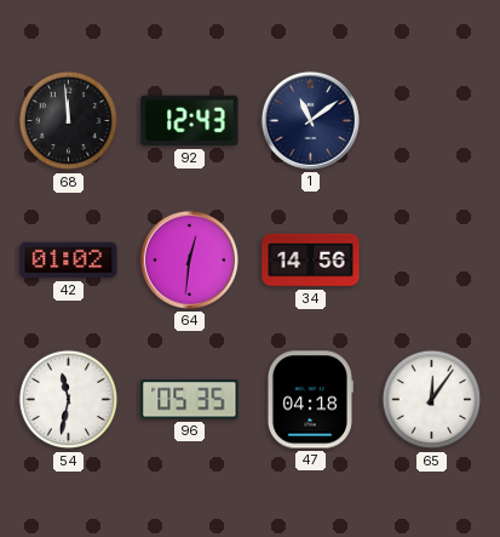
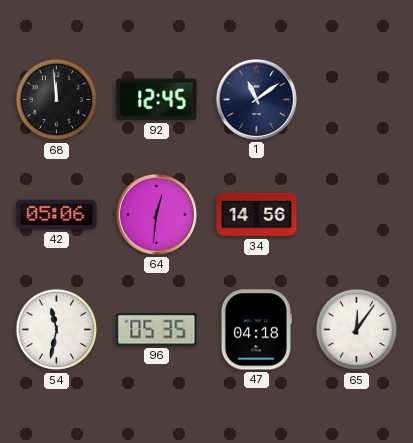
92: 12:43 -> 12:45 (157, 100)
42: 01:02 -> 05:06 (57, 215)
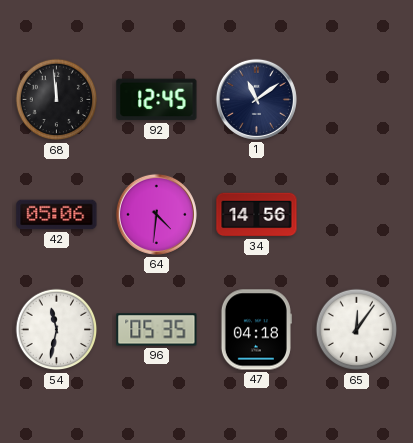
64: 12:31 -> 4:31 (156, 214)
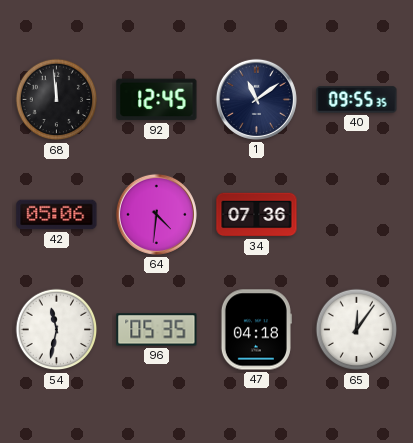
40: none -> 09:55 (357, 100)
34: 14:56 -> 07:36 (257, 215)
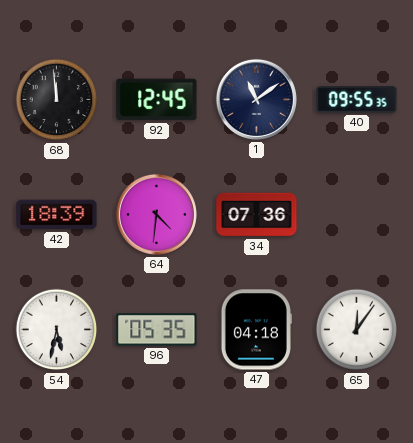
42: 05:06 -> 18:39 (57, 215)
54: 11:32 -> 5:32 (57, 330)
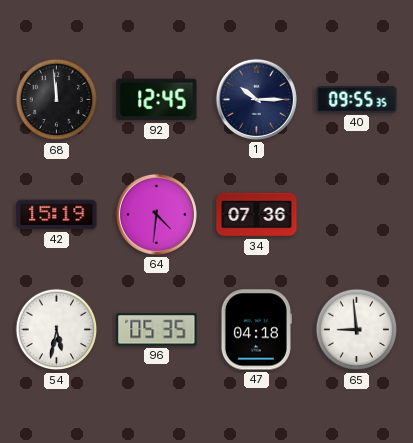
1: 11:09 -> 10:15 (256, 99)
42: 18:39 -> 15:19 (57, 215)
65: 12:06 -> 8:59 (357, 330)
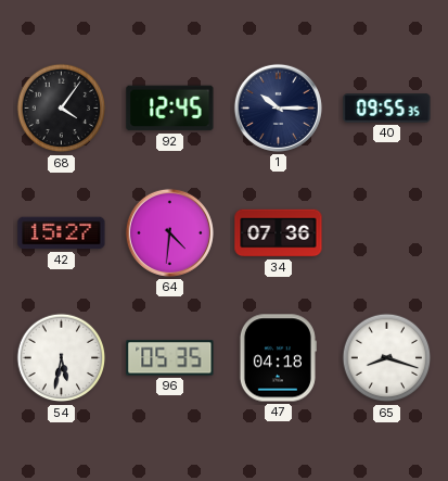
68: 11:59 -> 4:06 (62, 109)
42: 15:19 -> 15:27 (62, 233)
65: 8:59 -> 8:18 (387, 358)
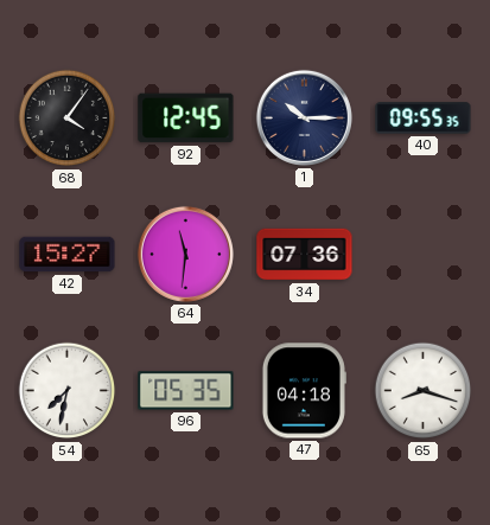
64: 4:31 -> 11:31 (185, 254)
54: 5:32 -> 7:32 (68, 391)
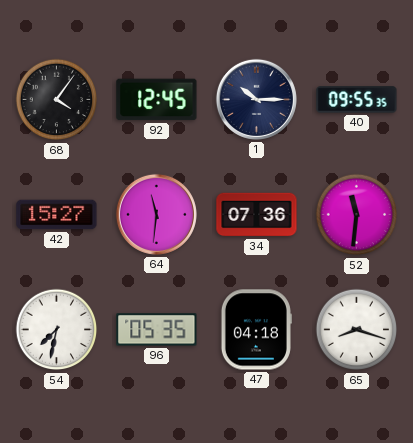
52: none -> 11:31 (357, 215)
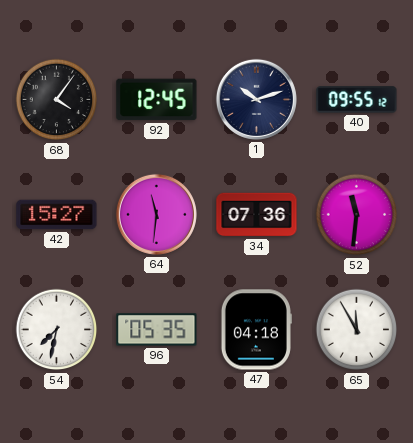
1: 10:15 -> 10:12 (256, 99)
40: 09:55:35 -> 09:55:12 (357, 100)
65: 8:18 -> 11:55 (357, 330)
